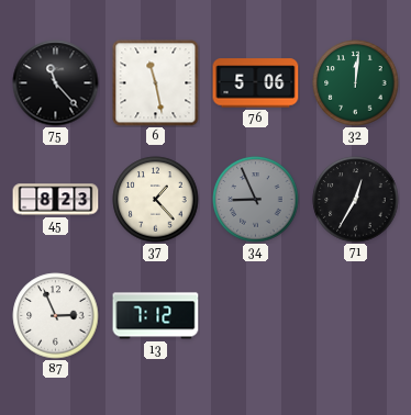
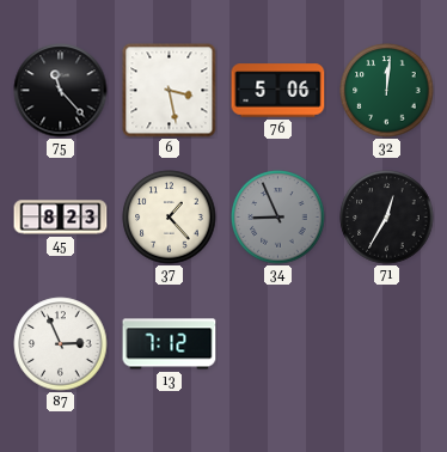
6: 11:28 -> 3:28 (170, 91)
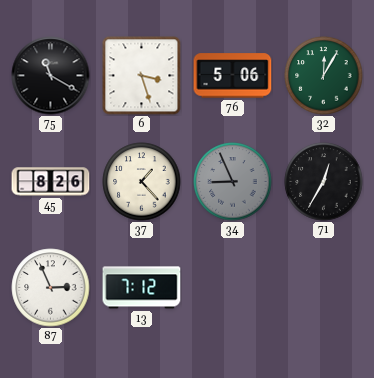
75: 11:23 -> 11:20 (51, 76)
6: 3:28 -> 3:27 (142, 76)
32: 12:01 -> 12:05 (324, 76)
45: 8:23 -> 8:26 (51, 182)
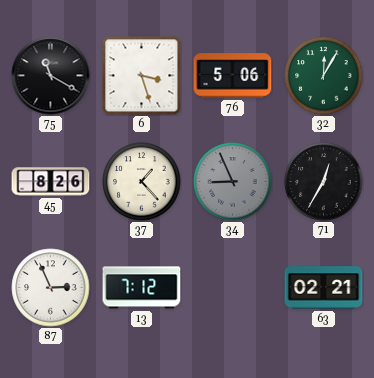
63: none -> 02:21 (324, 288)
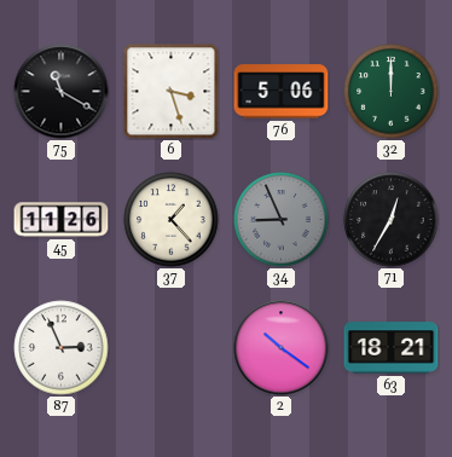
32: 12:05 -> 12:00 (392, 92)
45: 8:26 -> 11:26 (62, 220)
13: 7:12 -> none (142, 288)
2: none -> 10:21 (282, 348)
63: 02:21 -> 18:21 (392, 348)
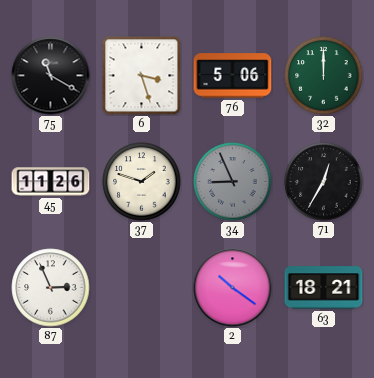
37: 1:23 -> 1:48 (142, 182)
